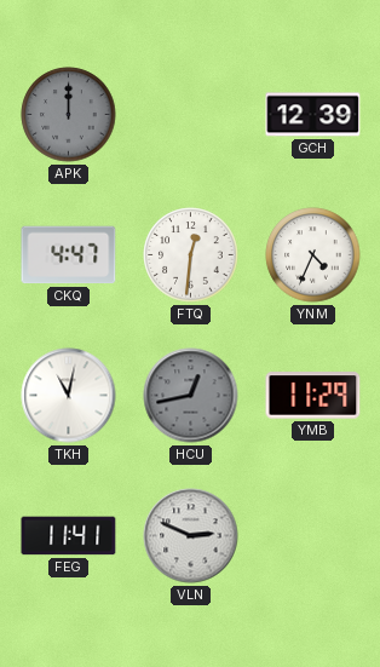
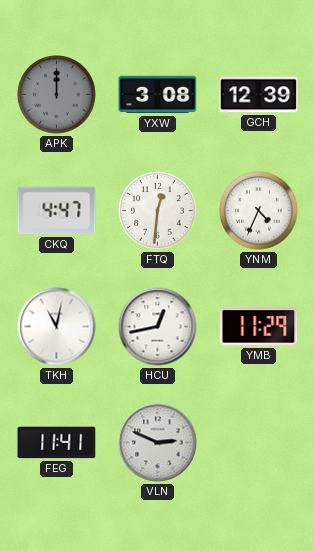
YXW: none -> 3:08 (158, 95)
HCU dial: grey -> white (158, 327)
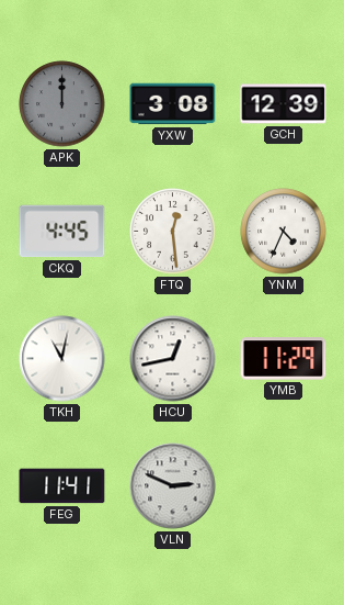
CKQ: 4:47 -> 4:45 (62, 232)
FTQ: 12:31 -> 12:29 (173, 232)
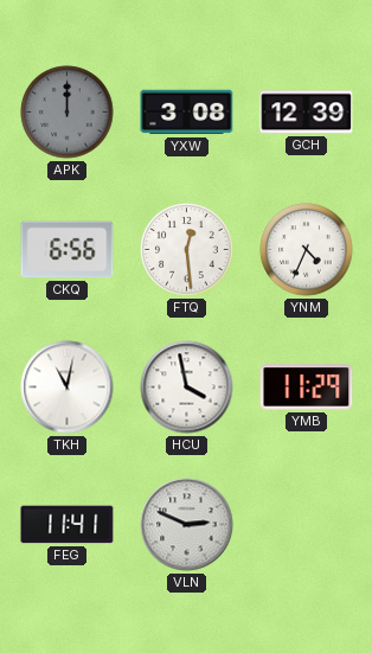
CKQ: 4:45 -> 6:56 (68, 250)
HCU: 12:43 -> 3:58 (187, 388)
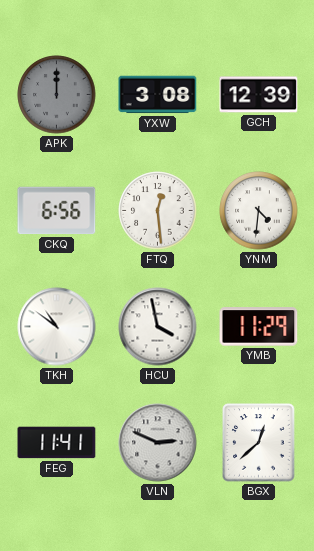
YNM: 4:34 -> 4:31 (259, 211)
TKH: 11:02 -> 10:51 (57, 327)
BGX: none -> 12:38 (259, 443)
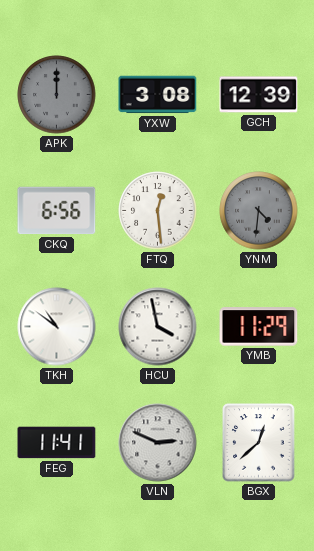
YNM dial: white -> grey (259, 211)
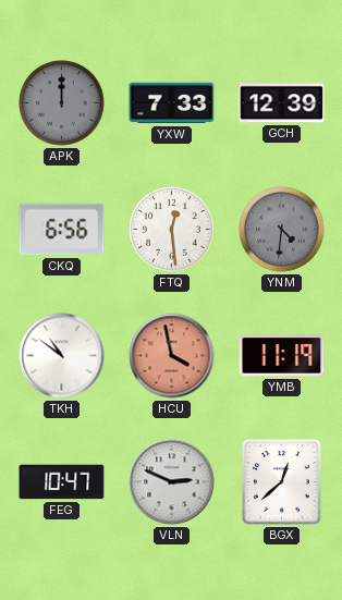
YXW: 3:08 -> 7:33 (172, 103)
HCU dial: white -> salmon (172, 356)
YMB: 11:29 -> 11:19 (282, 356)
FEG: 11:41 -> 10:47 (62, 482)
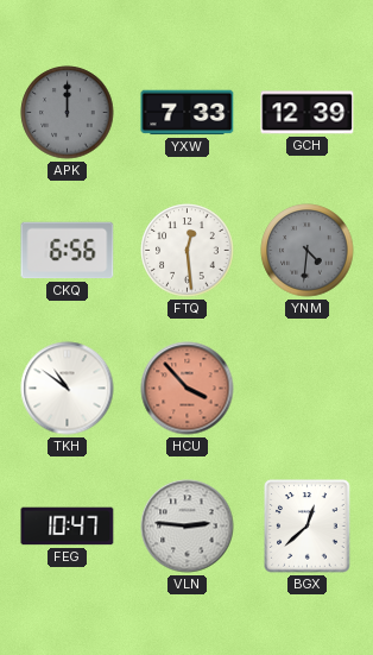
HCU: 3:58 -> 3:53 (188, 389)
YMB: 11:19 -> none (282, 356)
VLN: 2:49 -> 2:46 (188, 527)
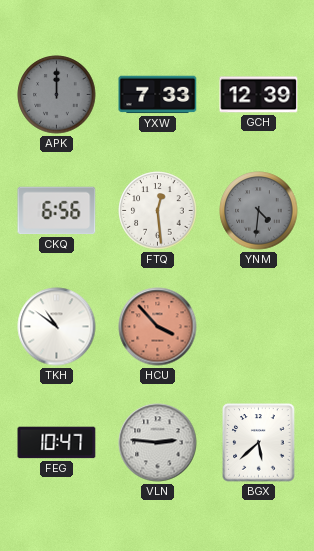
BGX: 12:38 -> 5:38 (259, 443)
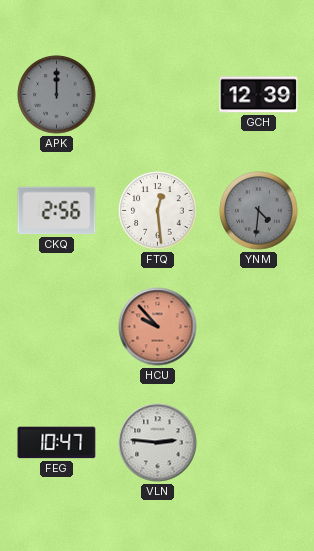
YXW: 7:33 -> none (158, 95)
CKQ: 6:56 -> 2:56 (57, 211)
TKH: 10:51 -> none (57, 327)
HCU: 3:53 -> 9:53 (158, 327)
BGX: 5:38 -> none (259, 443)
